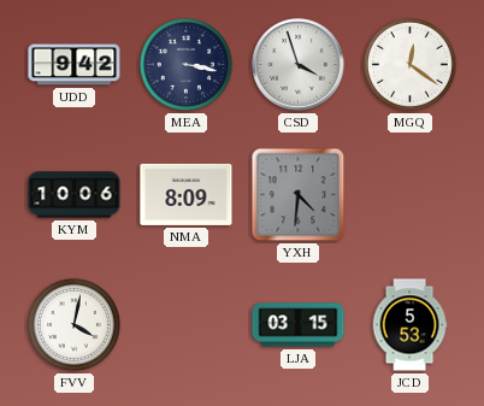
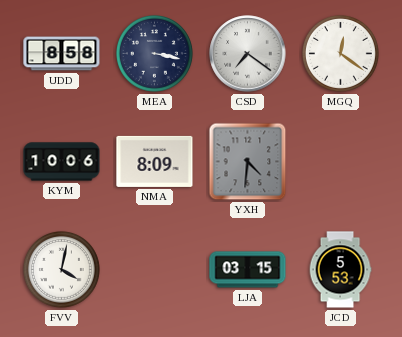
UDD: 9:42 -> 8:58 (62, 54)
CSD: 3:57 -> 7:21 (248, 54)
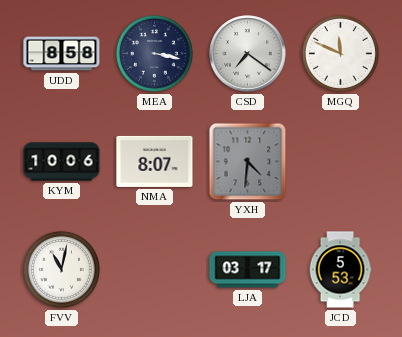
MGQ: 12:21 -> 11:49 (340, 53)
NMA: 8:09 -> 8:07 (155, 161)
FVV: 4:02 -> 11:02 (61, 269)
LJA: 03:15 -> 03:17 (248, 270)
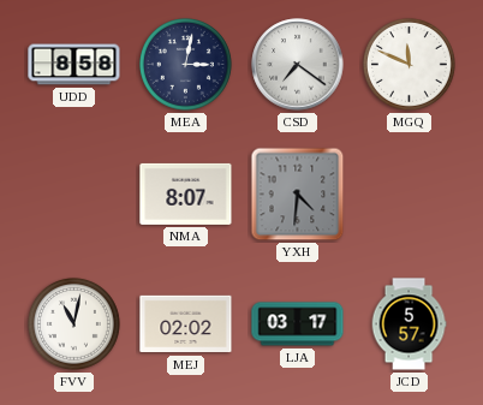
MEA: 3:17 -> 3:02 (185, 64)
KYM: 10:06 -> none (62, 162)
MEJ: none -> 02:02 (186, 324)
JCD: 5:53 -> 5:57 (409, 324)
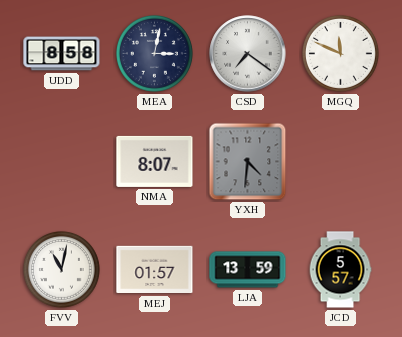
MEJ: 02:02 -> 01:57 (155, 270)
LJA: 03:17 -> 13:59 (248, 270)
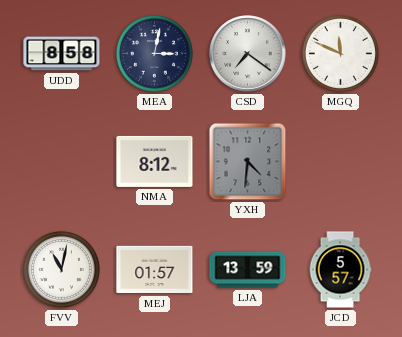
NMA: 8:07 -> 8:12 (155, 161)
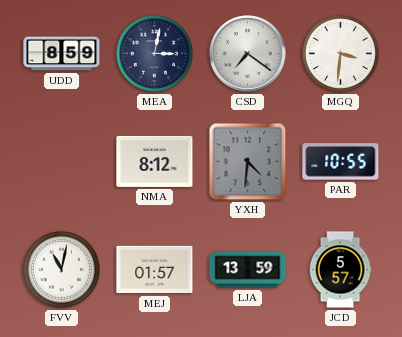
UDD: 8:58 -> 8:59 (62, 54)
MGQ: 11:49 -> 3:31 (340, 53)
PAR: none -> 10:55 (341, 162)
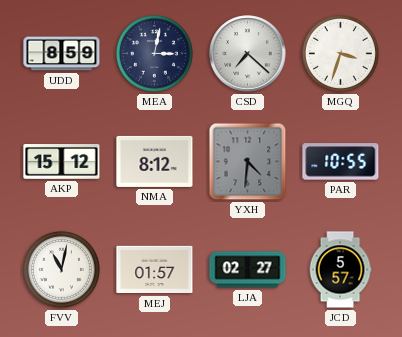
CSD: 7:21 -> 7:22 (248, 54)
MGQ: 3:31 -> 3:33 (340, 53)
AKP: none -> 15:12 (62, 162)
LJA: 13:59 -> 02:27 (248, 270)
